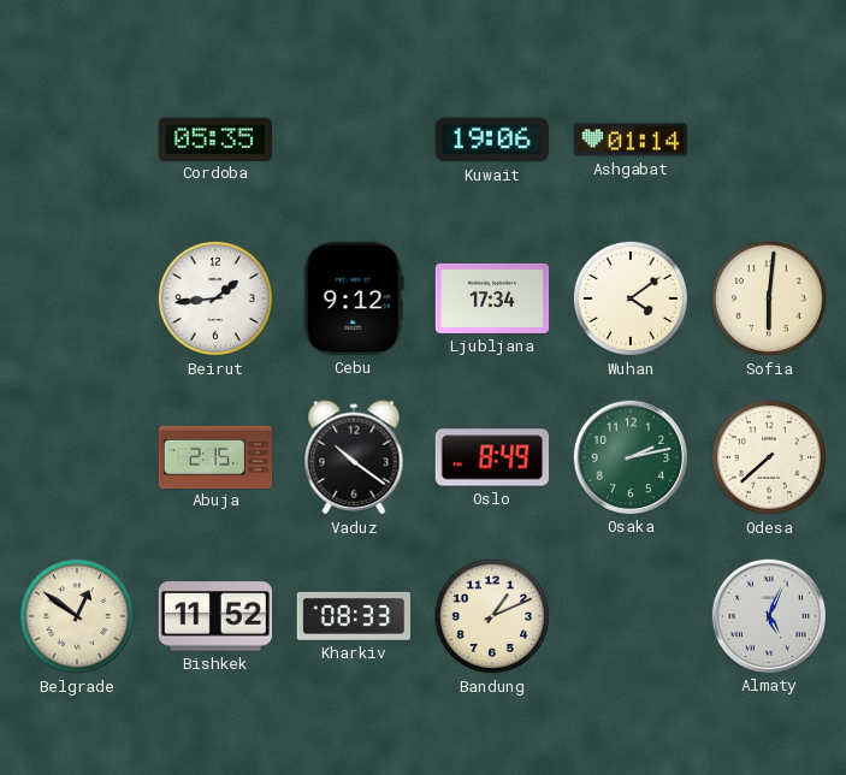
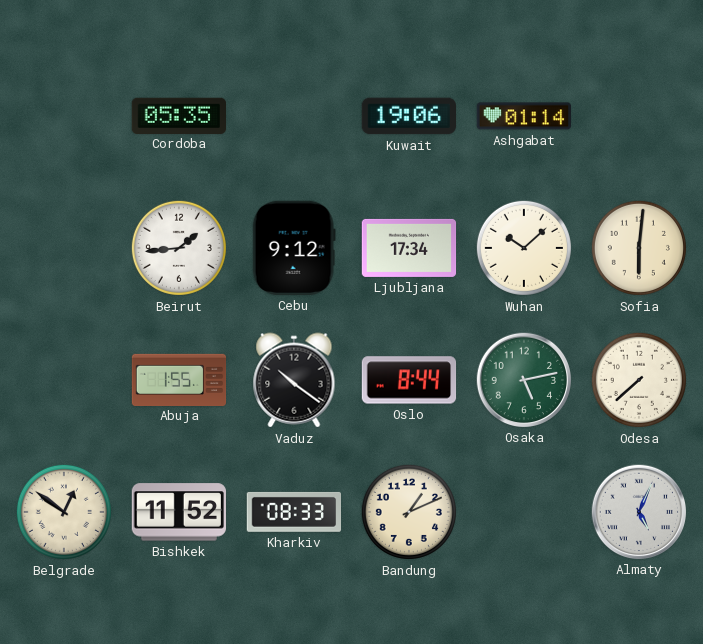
Wuhan: 4:09 -> 10:08 (524, 248)
Abuja: 2:15 -> 1:55 (179, 379)
Oslo: 8:49 -> 8:44 (409, 380)
Osaka: 2:13 -> 5:13 (523, 379)
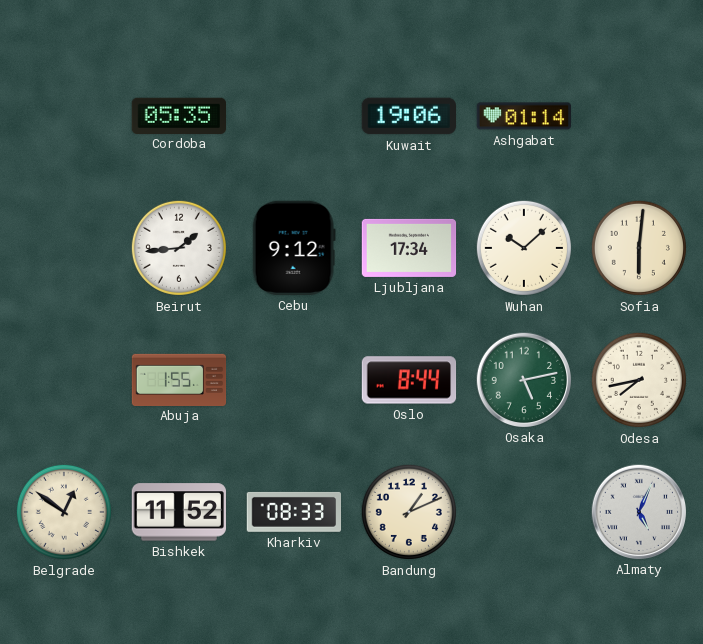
Vaduz: 10:21 -> none (294, 380)
Odesa: 7:38 -> 7:43 (639, 380)
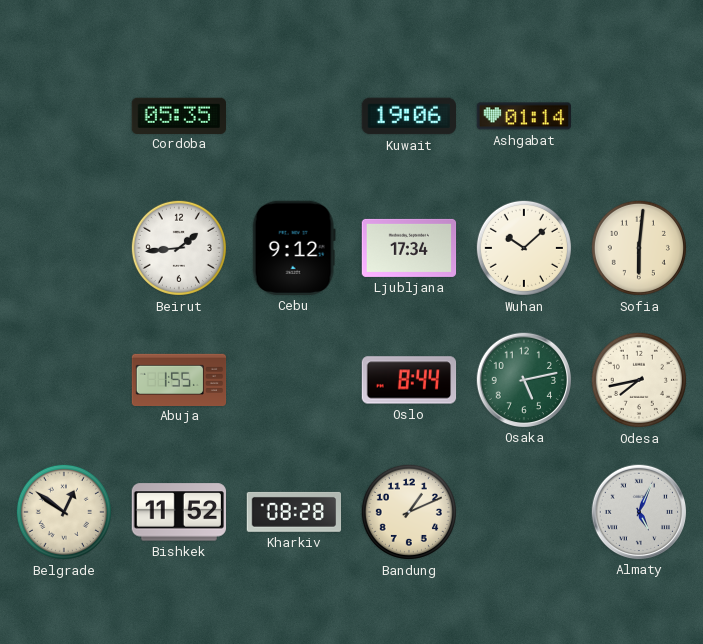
Kharkiv: 08:33 -> 08:28 (293, 512)
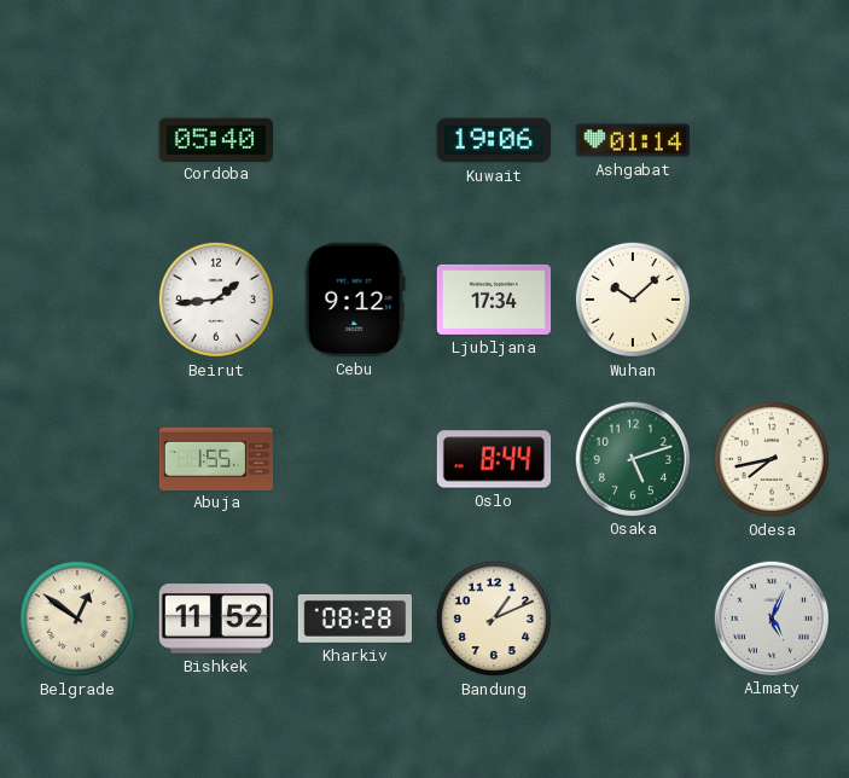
Cordoba: 05:35 -> 05:40 (215, 139)
Sofia: 6:01 -> none (639, 248)
Osaka: 5:13 -> 5:12 (632, 458)
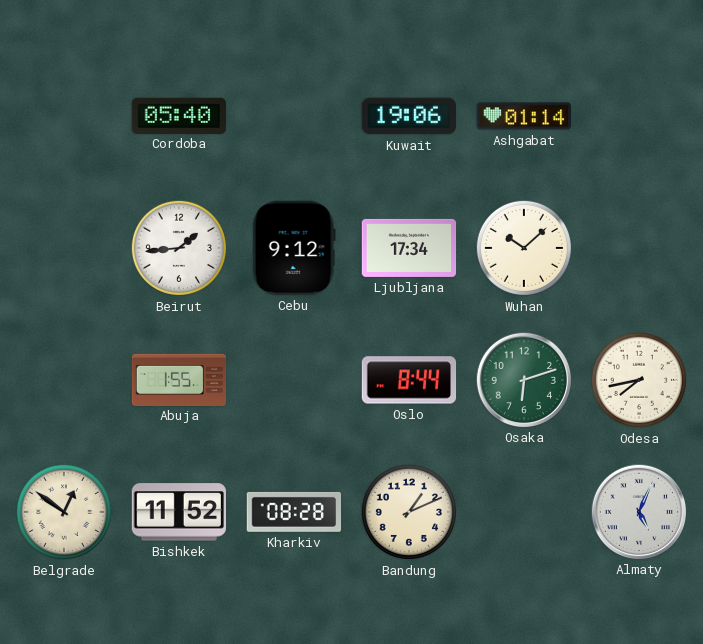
Osaka: 5:12 -> 6:12 (523, 379)
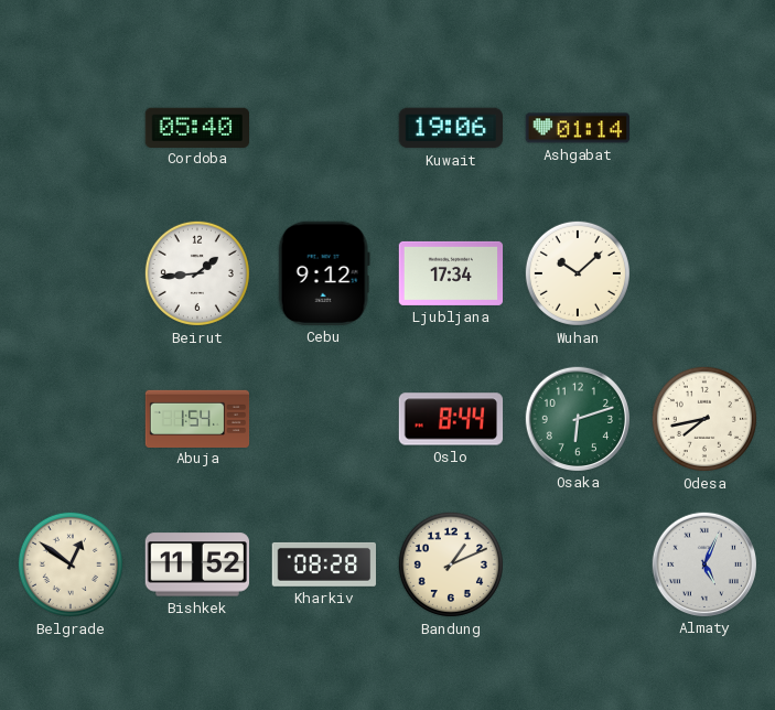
Abuja: 1:55 -> 1:54 (197, 418)
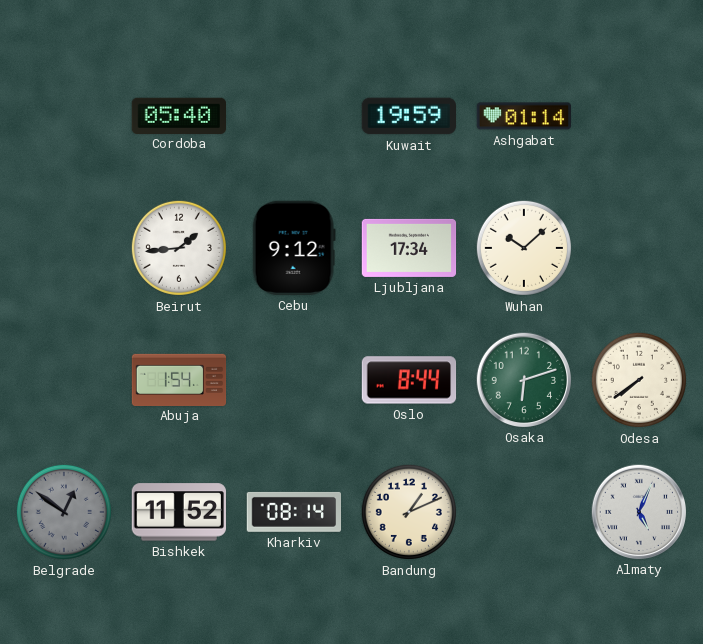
Kuwait: 19:06 -> 19:59 (408, 116)
Odesa: 7:43 -> 7:39 (639, 380)
Belgrade dial: cream -> grey (64, 512)
Kharkiv: 08:28 -> 08:14 (293, 512)
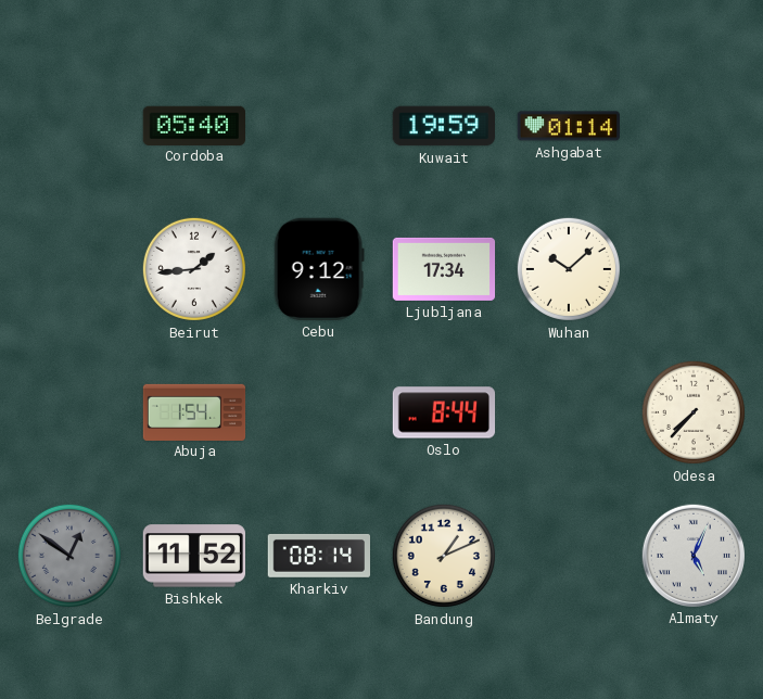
Osaka: 6:12 -> none (523, 379)
Odesa: 7:39 -> 7:37 (694, 412)
